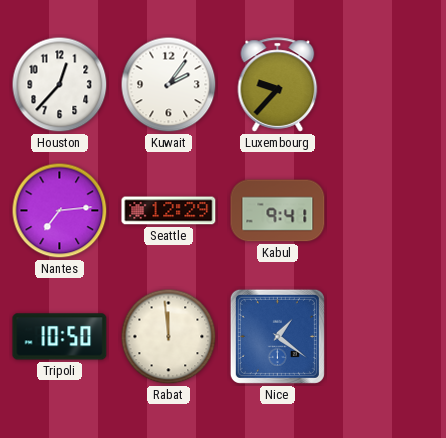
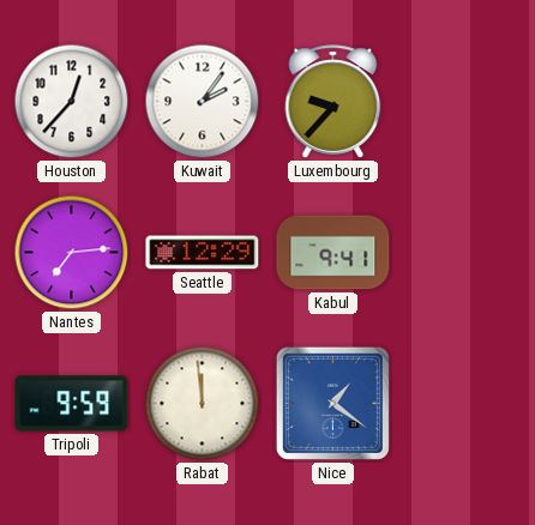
Tripoli: 10:50 -> 9:59 (72, 404)
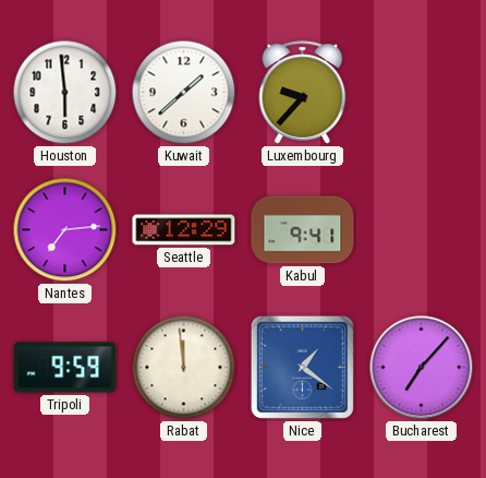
Houston: 12:37 -> 5:59 (65, 93)
Kuwait: 2:06 -> 1:38 (184, 93)
Bucharest: none -> 7:07 (422, 368)
